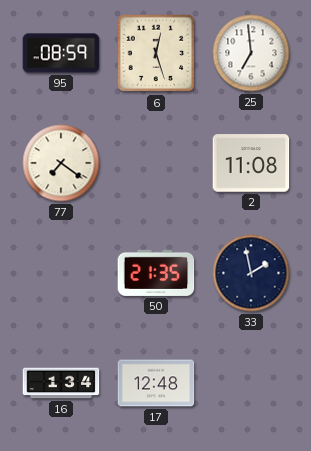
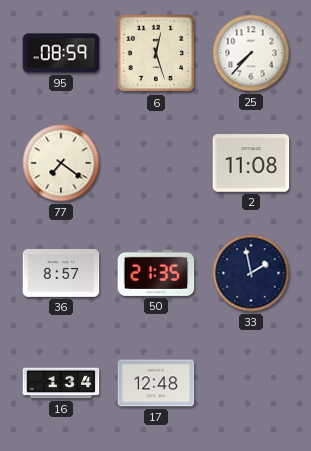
25: 6:59 -> 7:37 (251, 53)
36: none -> 8:57 (61, 274)
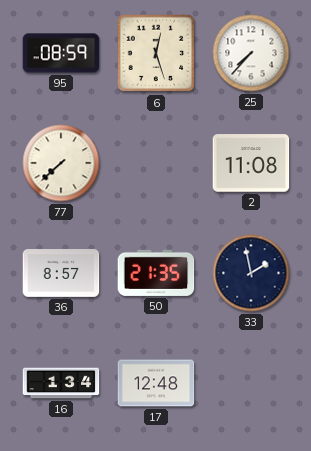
77: 7:21 -> 7:38 (61, 163)
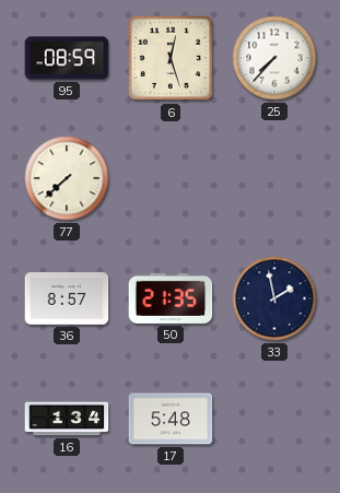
2: 11:08 -> none (251, 163)
17: 12:48 -> 5:48 (171, 419)
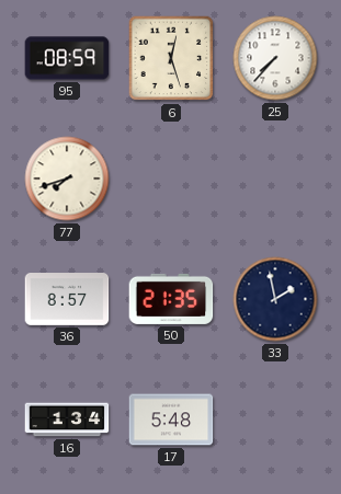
77: 7:38 -> 7:42 (67, 179)
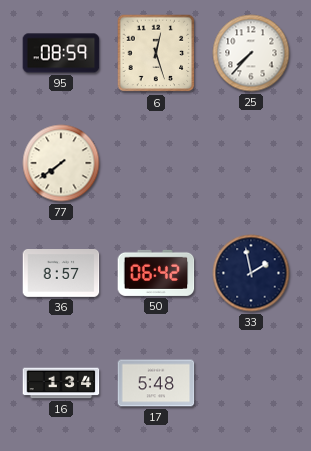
77: 7:42 -> 7:39 (61, 163)
50: 21:35 -> 06:42 (156, 273)
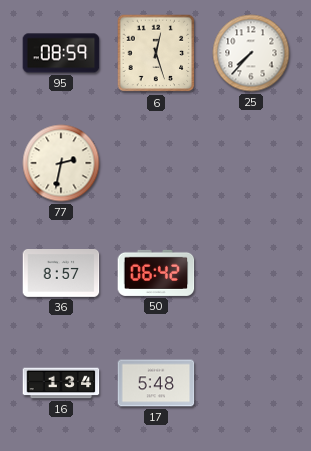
77: 7:39 -> 2:32 (61, 163)
33: 1:58 -> none (251, 273)
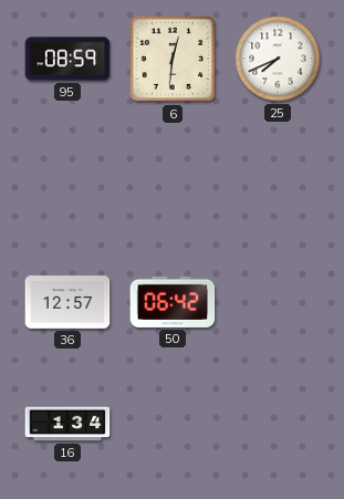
6: 12:27 -> 12:31 (173, 59)
25: 7:37 -> 7:41 (278, 59)
77: 2:32 -> none (61, 163)
36: 8:57 -> 12:57 (67, 303)
17: 5:48 -> none (156, 383)
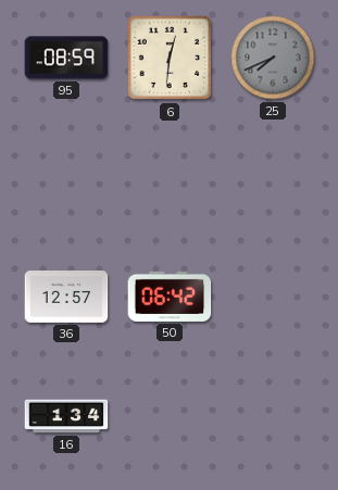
25 dial: white -> grey (273, 58)
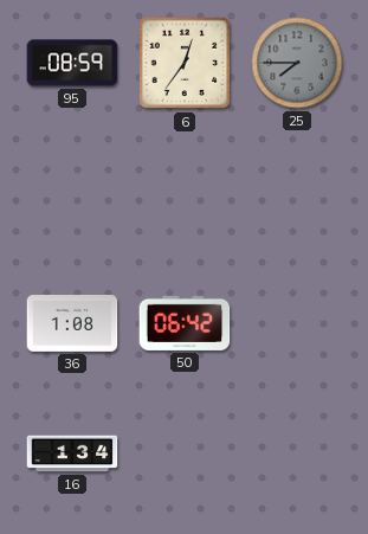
6: 12:31 -> 12:36 (185, 63)
25: 7:41 -> 7:45 (297, 63)
36: 12:57 -> 1:08 (72, 324)
